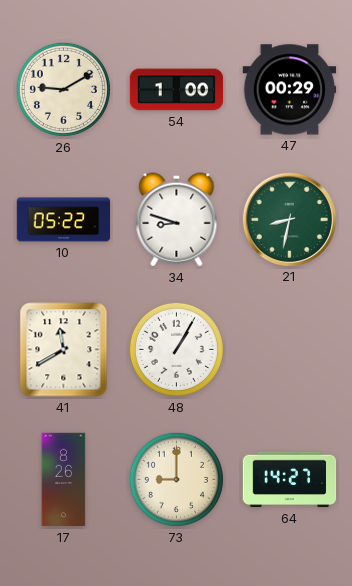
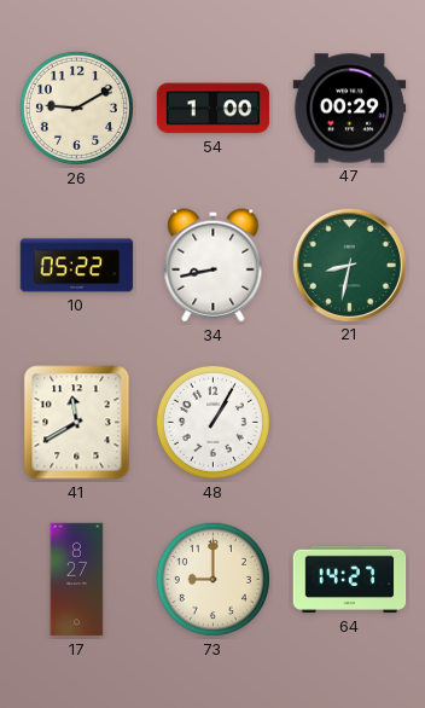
34: 8:48 -> 8:43 (214, 266)
17: 8:26 -> 8:27 (77, 580)
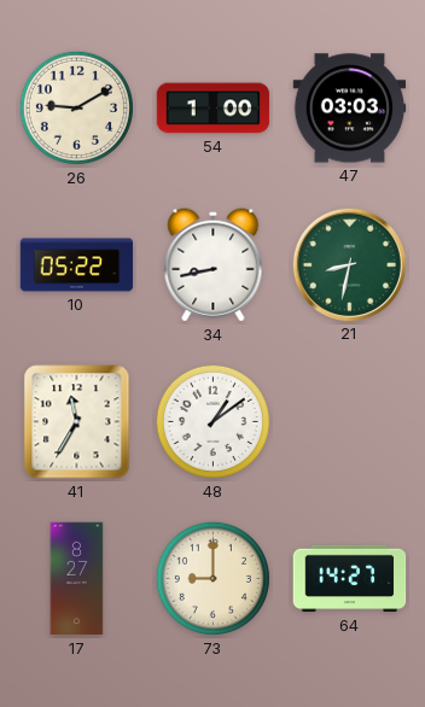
47: 00:29 -> 03:03 (350, 109)
41: 11:40 -> 11:35 (77, 422)
48: 1:05 -> 1:09 (212, 421)
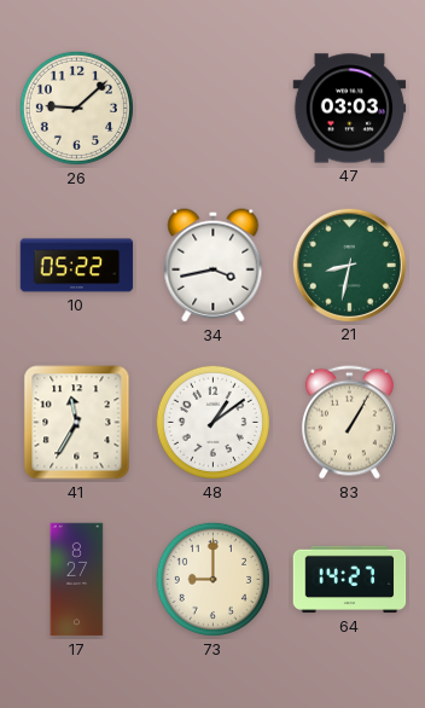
26: 9:10 -> 9:08 (76, 108)
54: 1:00 -> none (214, 109)
34: 8:43 -> 3:43 (214, 266)
83: none -> 1:05 (349, 423)
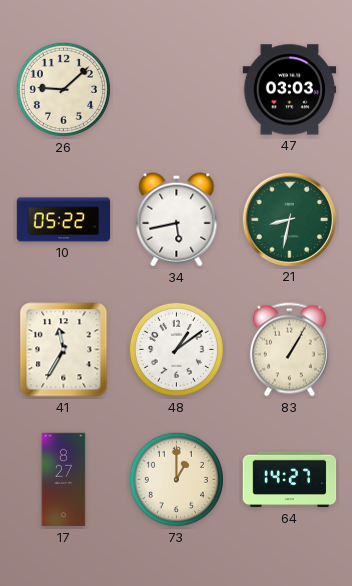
34: 3:43 -> 5:43 (177, 220)
73: 9:00 -> 1:00 (176, 479)
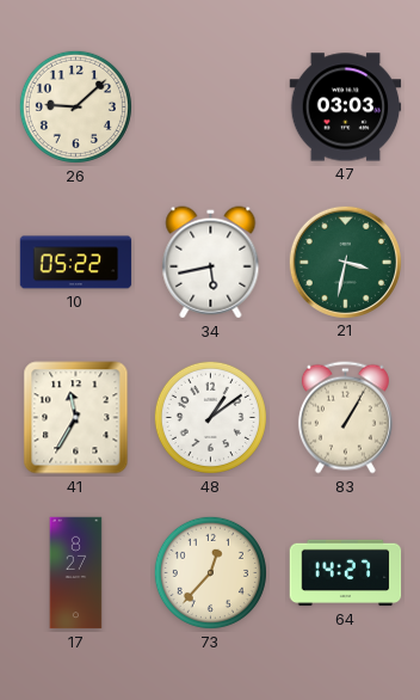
21: 8:32 -> 3:32 (345, 262)
73: 1:00 -> 12:37 (210, 572)
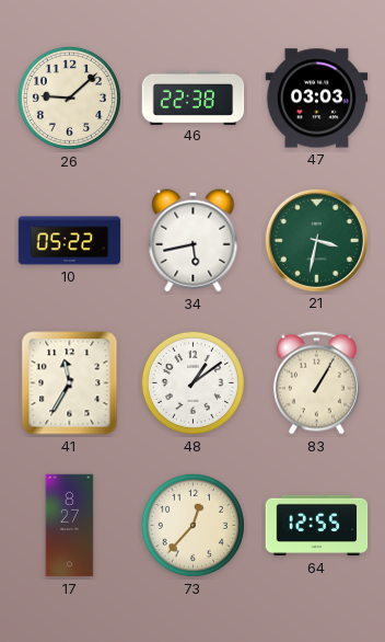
46: none -> 22:38 (194, 98)
64: 14:27 -> 12:55 (317, 526)
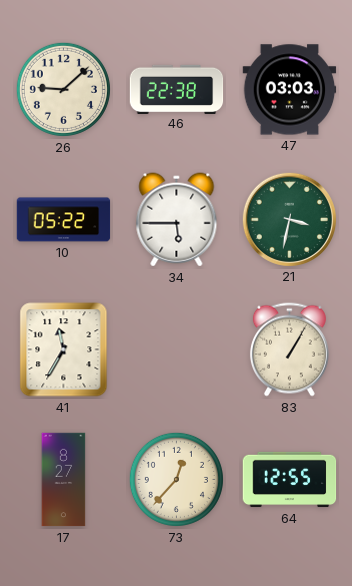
34: 5:43 -> 5:45 (177, 220)
48: 1:09 -> none (192, 382)
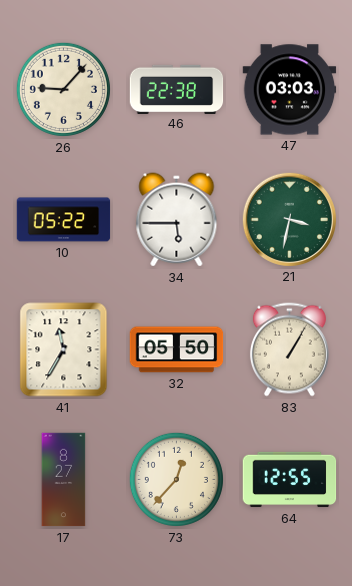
26: 9:08 -> 9:07 (63, 89)
32: none -> 05:50 (177, 350)
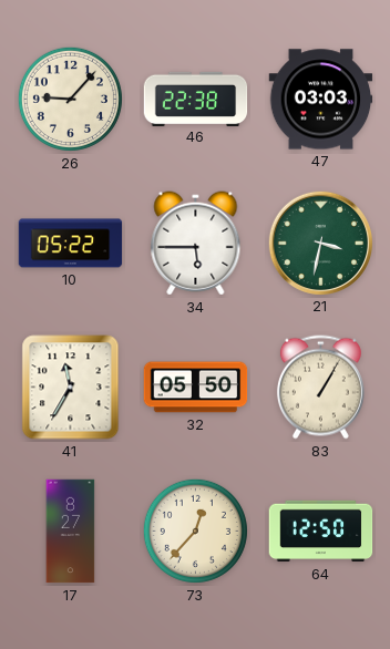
64: 12:55 -> 12:50 (321, 532)
